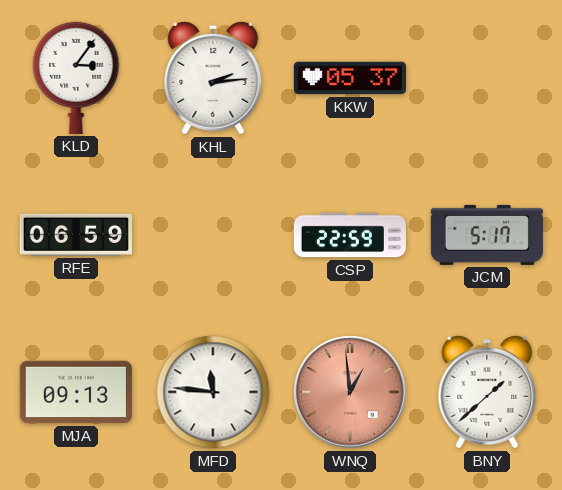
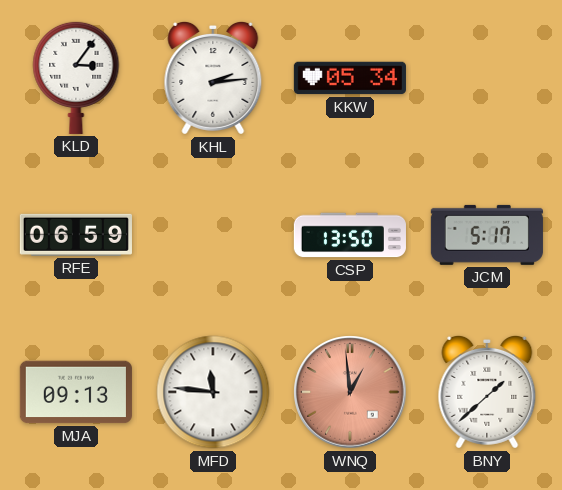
KKW: 05:37 -> 05:34 (350, 78)
CSP: 22:59 -> 13:50 (350, 235)
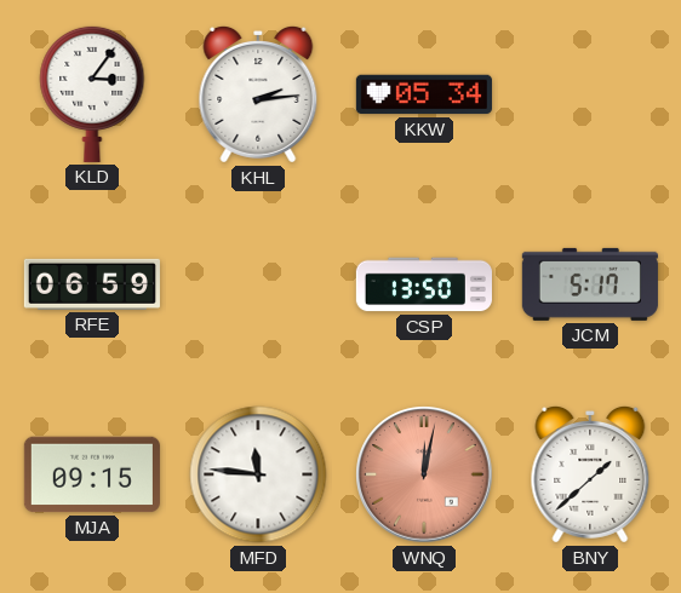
MJA: 09:13 -> 09:15 (92, 474)
WNQ: 12:59 -> 12:02 (424, 474)
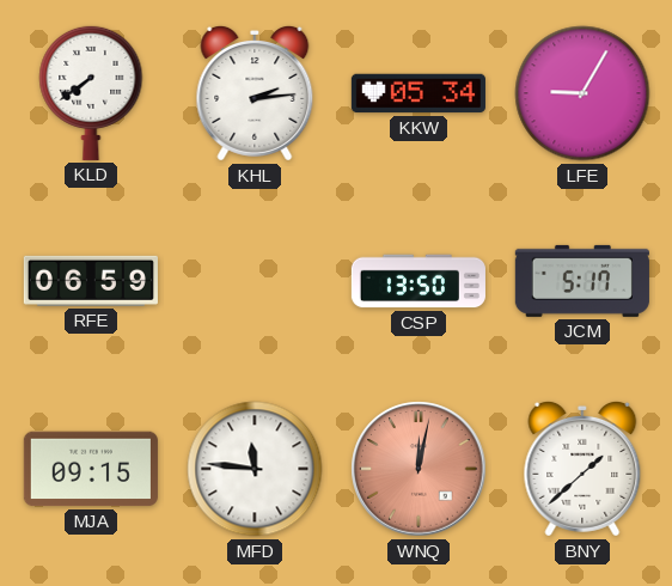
KLD: 3:06 -> 7:39 (91, 92)
LFE: none -> 9:05 (582, 93)
